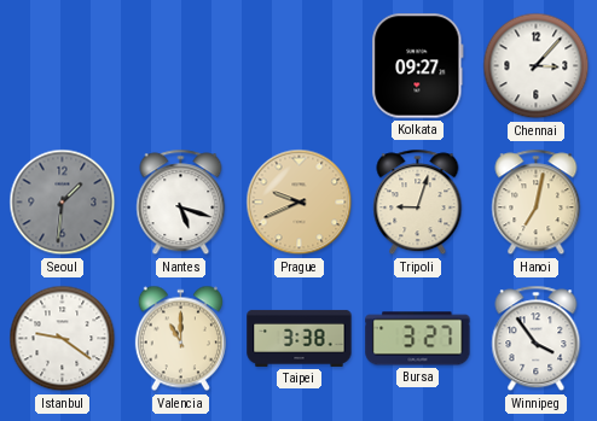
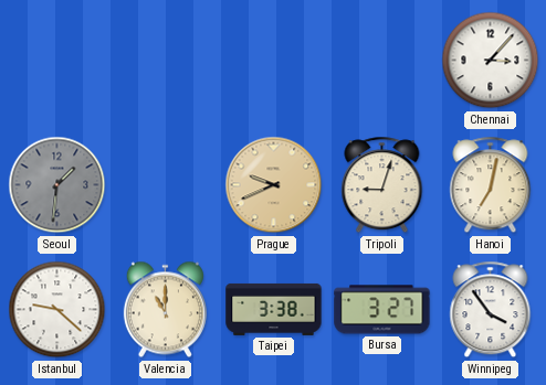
Kolkata: 09:27 -> none (418, 66)
Nantes: 5:18 -> none (181, 203)
Istanbul: 9:21 -> 9:22 (57, 310)
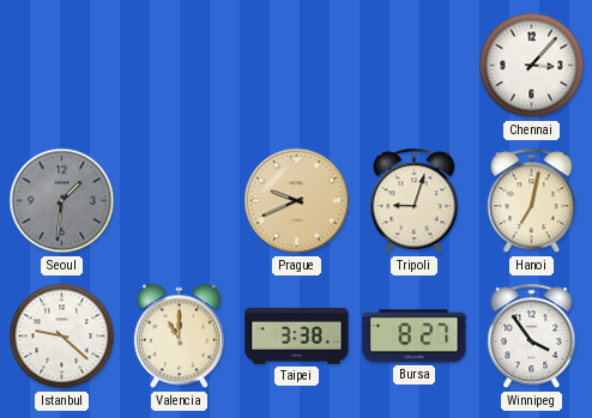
Bursa: 3:27 -> 8:27 (415, 337)
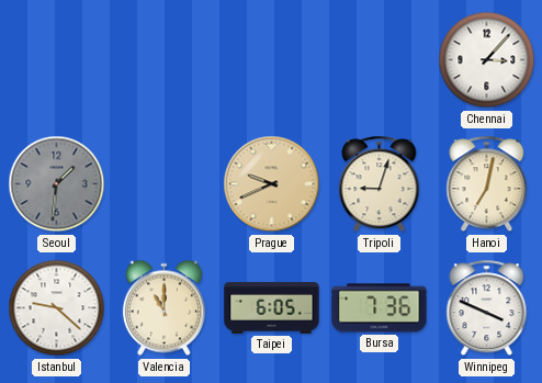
Taipei: 3:38 -> 6:05 (272, 307)
Bursa: 8:27 -> 7:36 (380, 308)
Winnipeg: 3:54 -> 3:49 (487, 308)
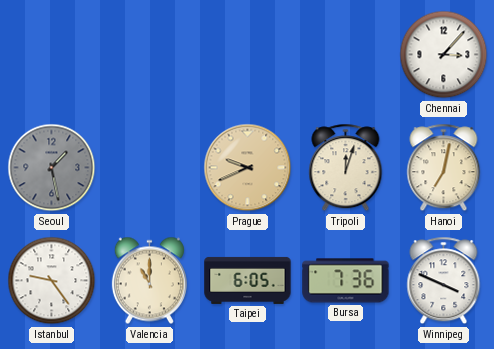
Seoul: 1:31 -> 1:28 (52, 168)
Tripoli: 9:03 -> 12:03 (346, 168)
Istanbul: 9:22 -> 9:24 (52, 281)
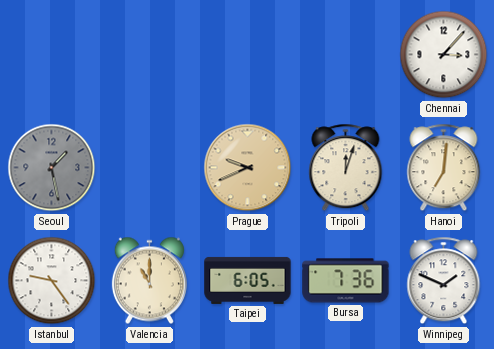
Hanoi: 7:02 -> 7:01 (444, 168)
Winnipeg: 3:49 -> 1:49 (444, 281)
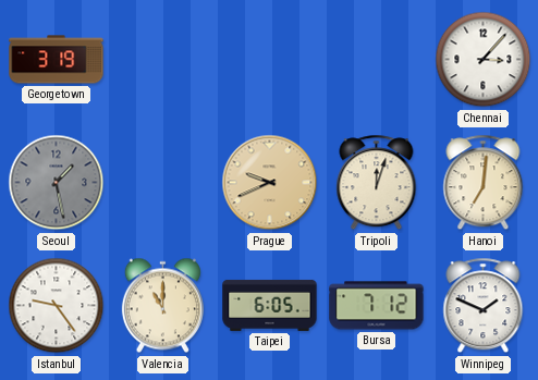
Georgetown: none -> 3:19 (57, 60)
Bursa: 7:36 -> 7:12 (377, 306)
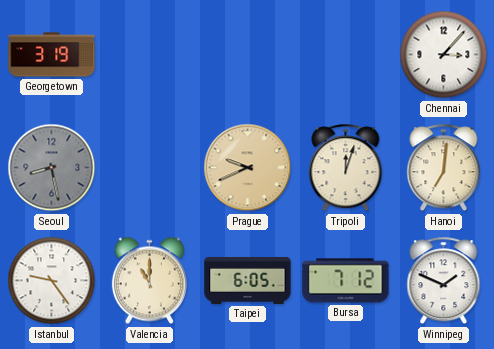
Seoul: 1:28 -> 8:28 (52, 168)
